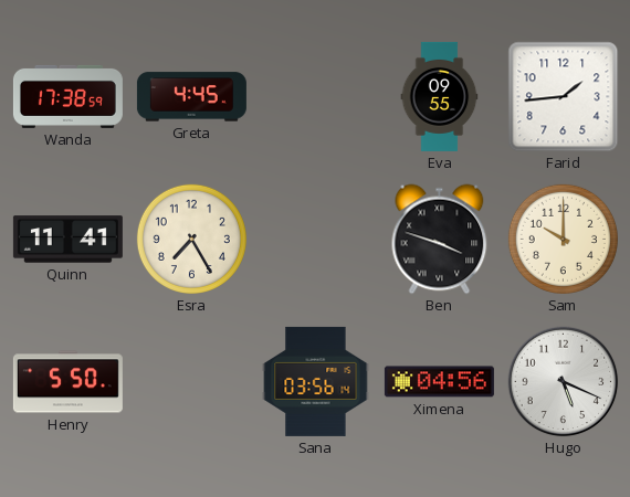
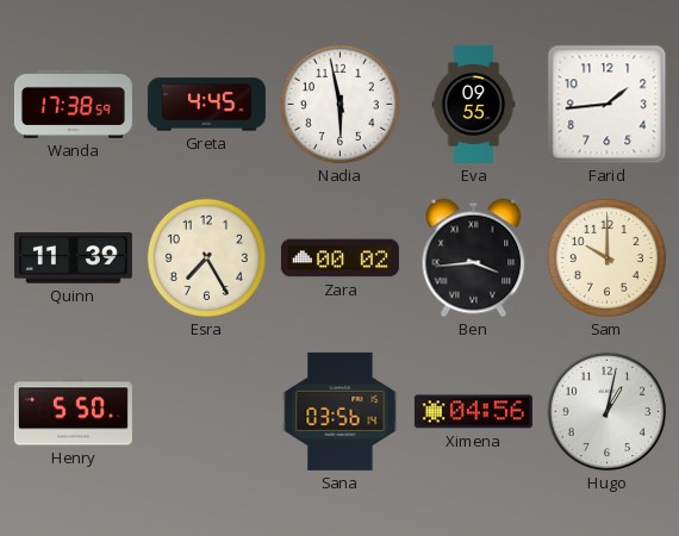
Nadia: none -> 5:58 (339, 104)
Quinn: 11:41 -> 11:39 (73, 258)
Zara: none -> 00:02 (339, 258)
Ben: 3:48 -> 3:44 (474, 258)
Hugo: 5:19 -> 1:02 (608, 412)
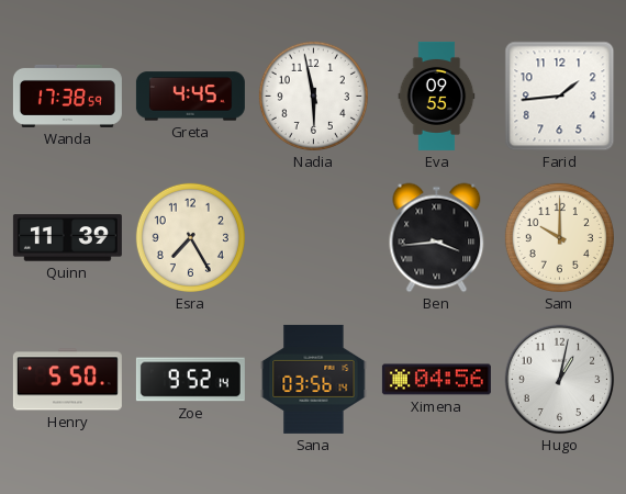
Zara: 00:02 -> none (339, 258)
Zoe: none -> 9:52 (190, 380)
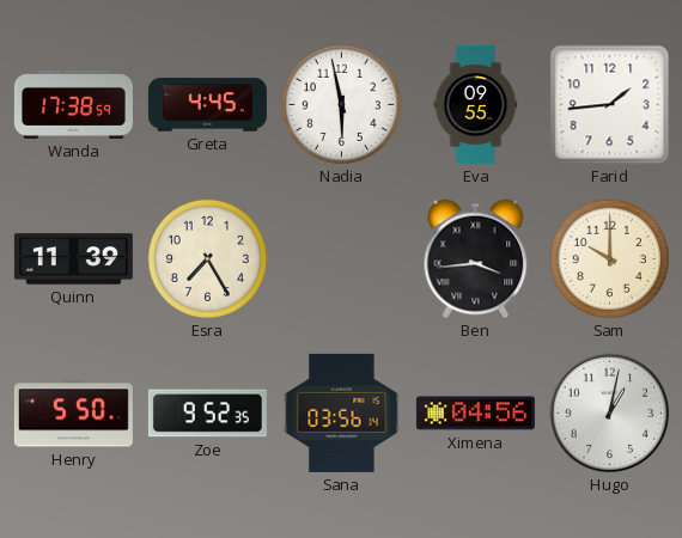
Zoe: 9:52:14 -> 9:52:35 (207, 414)
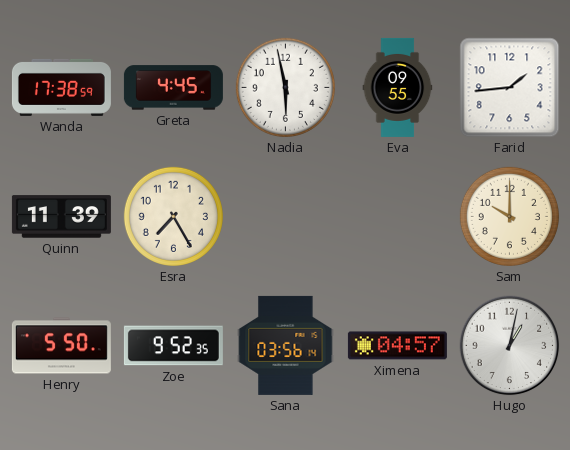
Ben: 3:44 -> none (476, 259)
Ximena: 04:56 -> 04:57 (397, 346)
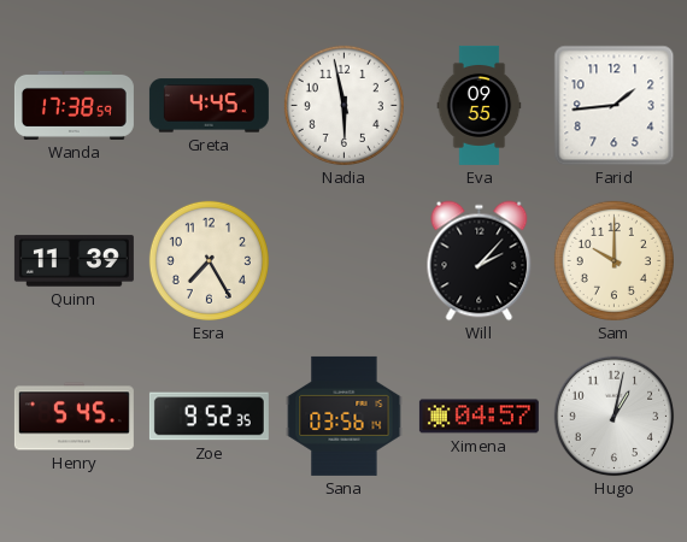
Will: none -> 2:07 (480, 261)
Henry: 5:50 -> 5:45 (74, 417)
